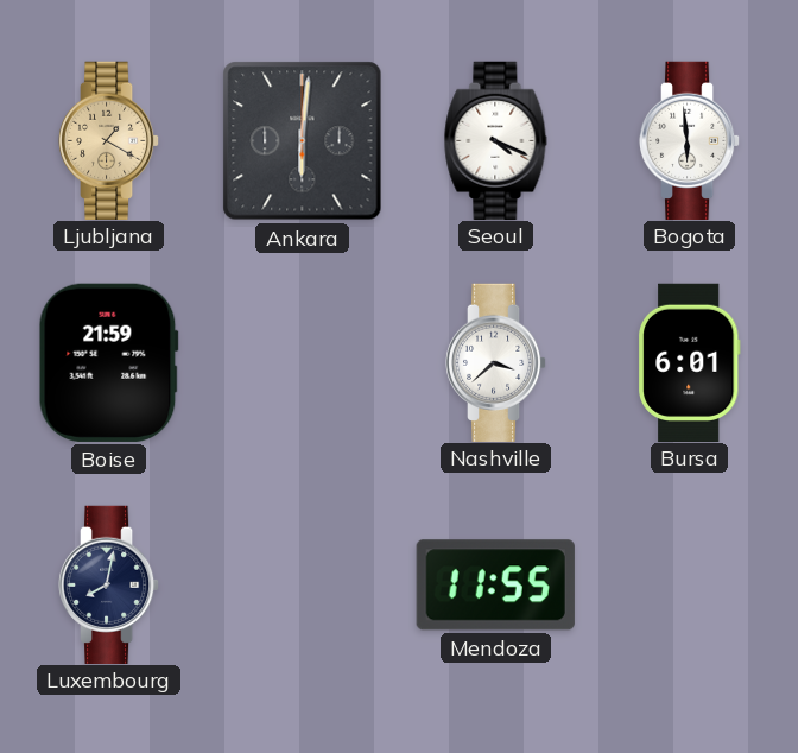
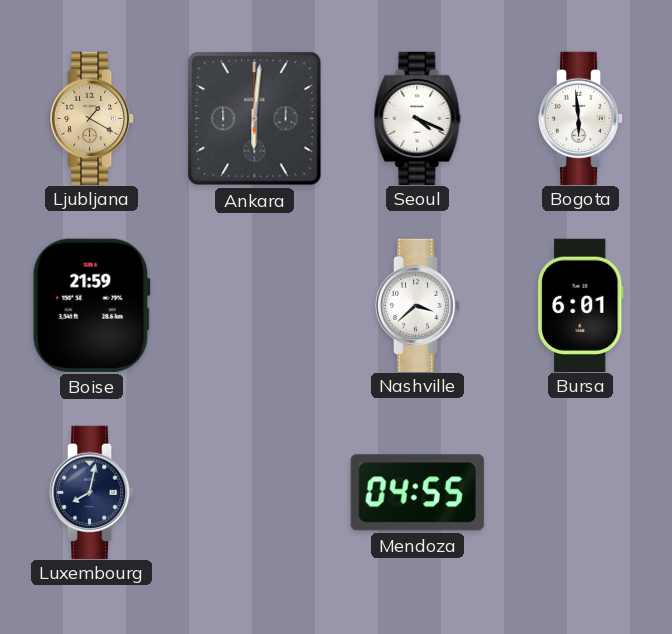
Mendoza: 11:55 -> 04:55 (417, 493)
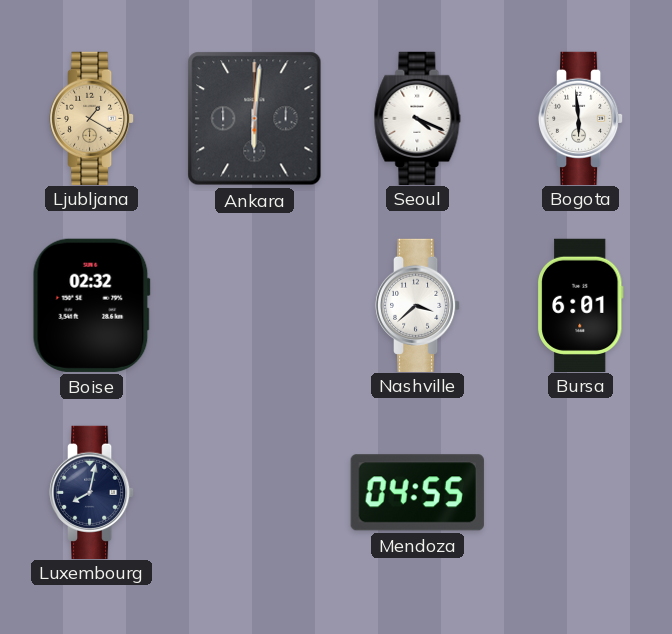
Boise: 21:59 -> 02:32 (91, 305)
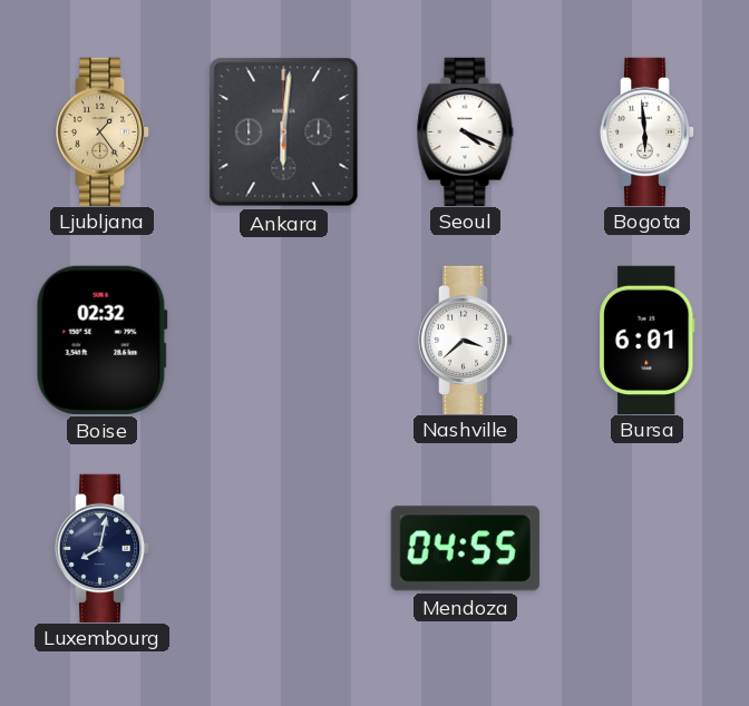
Ljubljana: 1:20 -> 1:24 (103, 131)
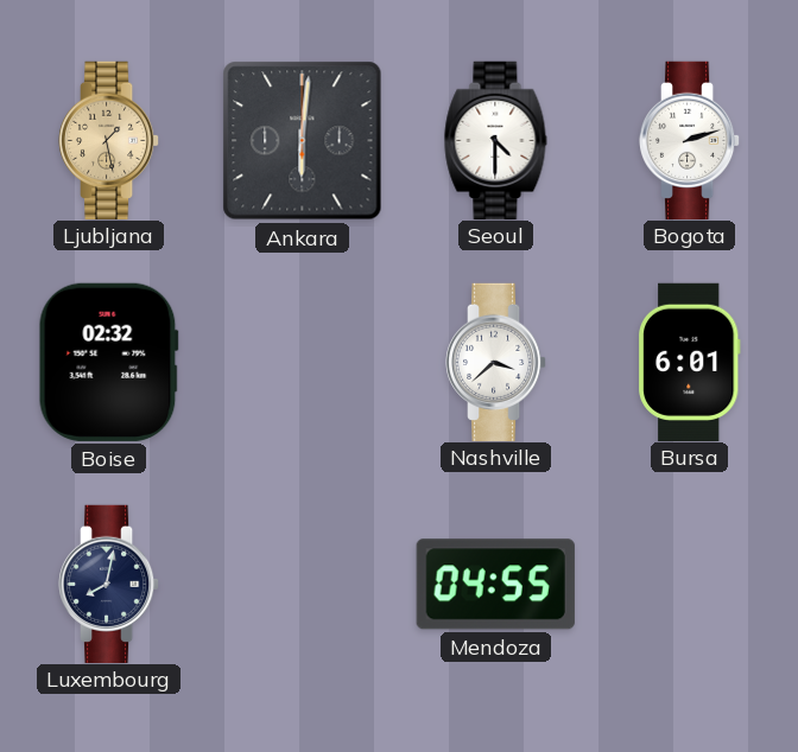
Ljubljana: 1:24 -> 1:28 (109, 140)
Seoul: 4:19 -> 4:30 (496, 140)
Bogota: 5:59 -> 2:12 (690, 140)
